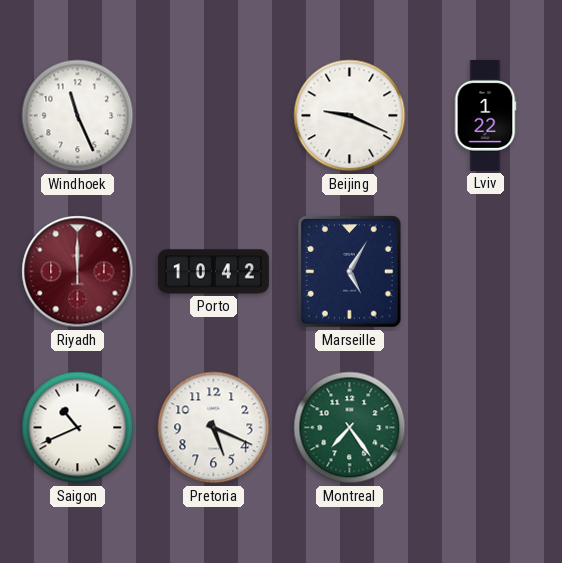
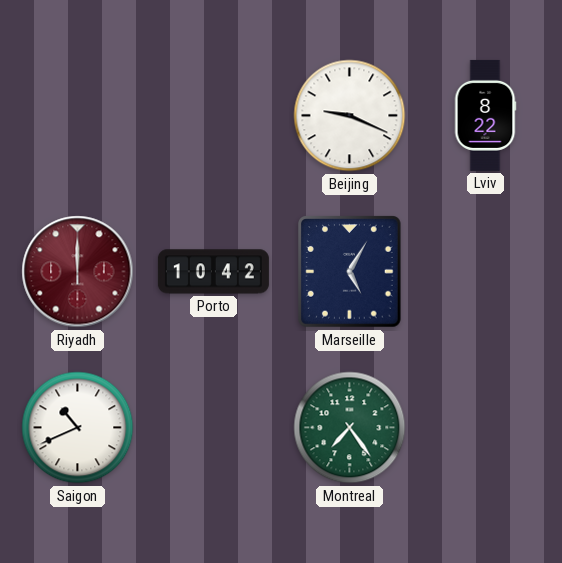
Windhoek: 11:26 -> none (78, 116)
Lviv: 1:22 -> 8:22 (485, 115)
Pretoria: 5:19 -> none (214, 428)
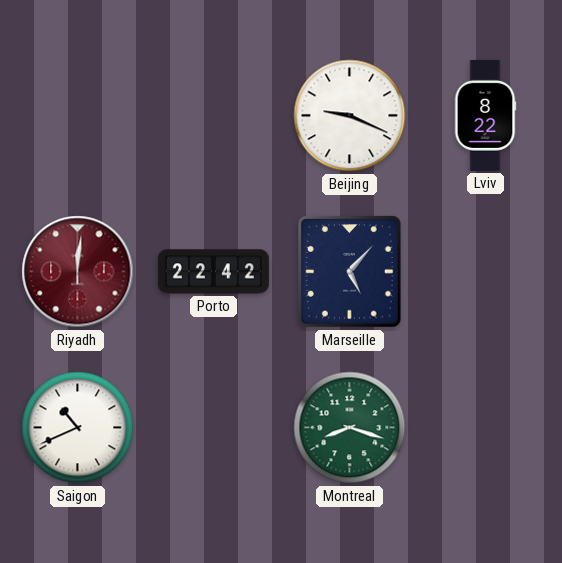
Riyadh: 12:00 -> 12:01 (78, 272)
Porto: 10:42 -> 22:42 (213, 272)
Marseille: 5:05 -> 5:07 (350, 272)
Montreal: 7:24 -> 8:18 (350, 428)
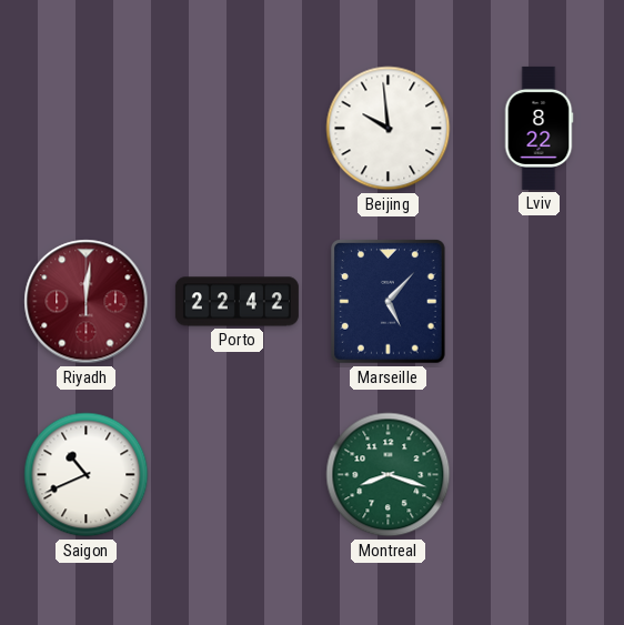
Beijing: 9:19 -> 9:59 (389, 129)
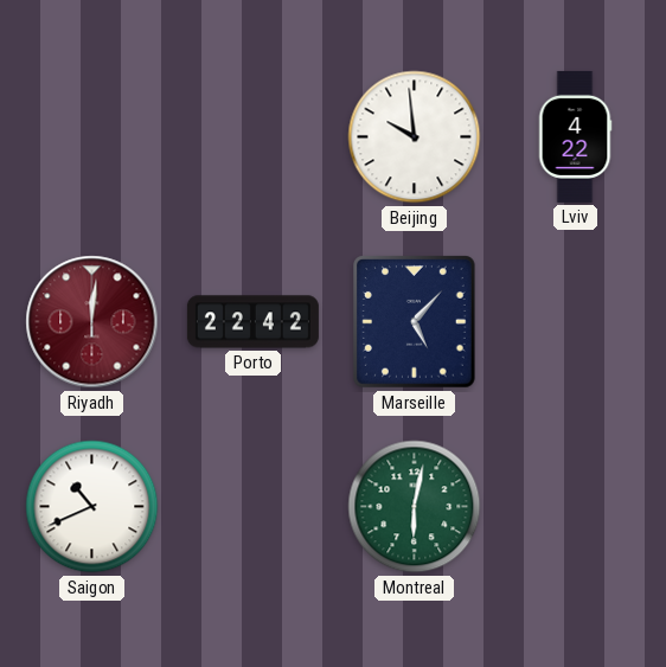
Lviv: 8:22 -> 4:22 (575, 136)
Montreal: 8:18 -> 6:02 (415, 507)
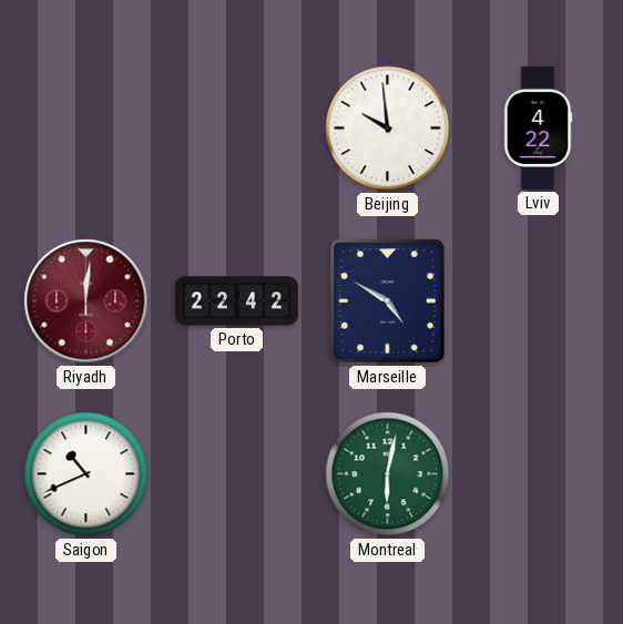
Marseille: 5:07 -> 4:50 (388, 301)
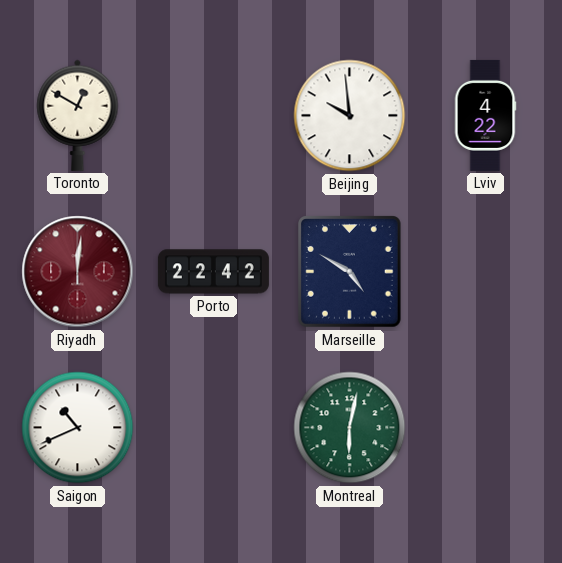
Toronto: none -> 12:50 (78, 115)
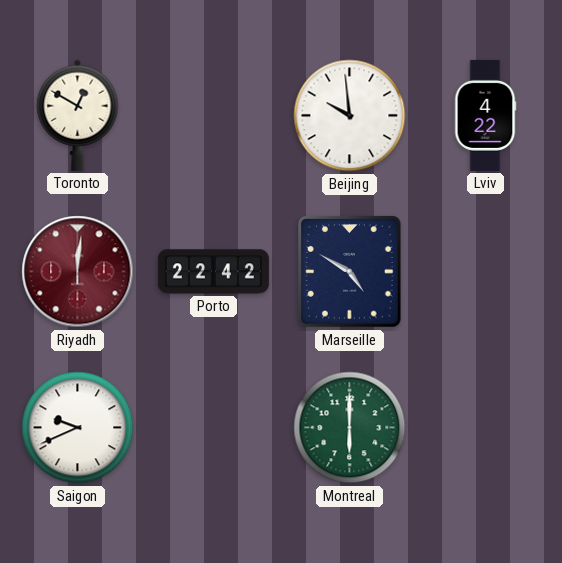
Saigon: 10:41 -> 9:41 (78, 428)
Montreal: 6:02 -> 6:00 (350, 428)
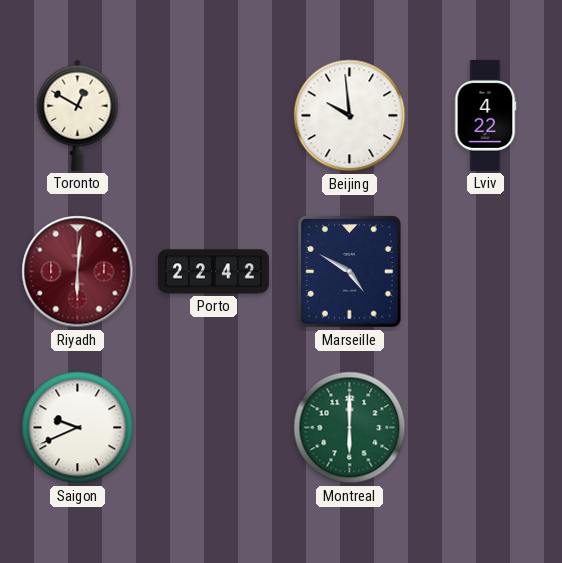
Riyadh: 12:01 -> 6:01 (78, 272)
